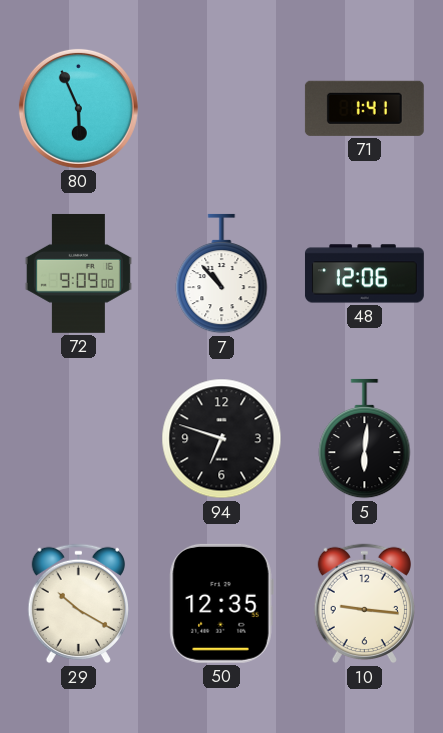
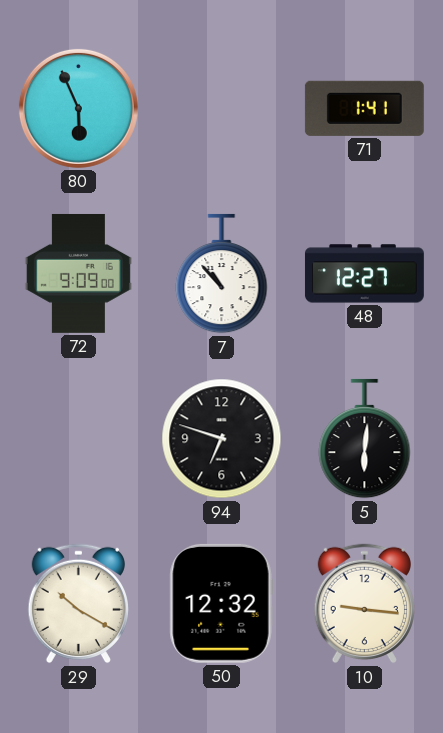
48: 12:06 -> 12:27 (364, 274)
50: 12:35 -> 12:32 (221, 603)
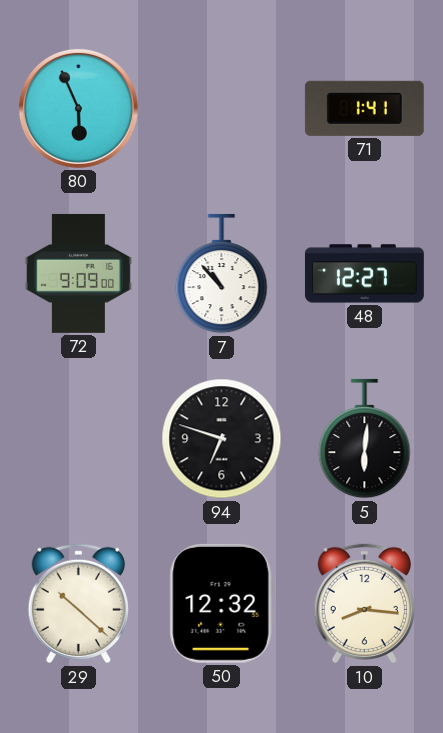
29: 10:20 -> 10:22 (78, 604)
10: 9:16 -> 8:16 (364, 604)
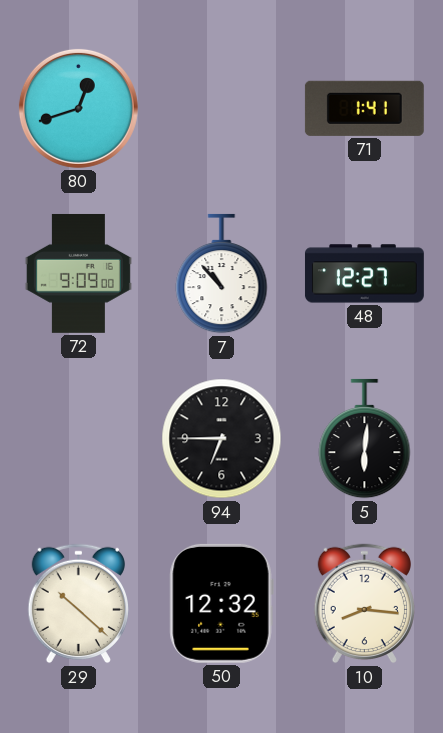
80: 5:56 -> 12:42 (78, 108)
94: 6:48 -> 6:45 (222, 439)
